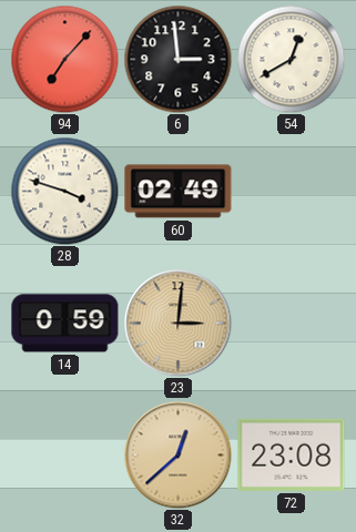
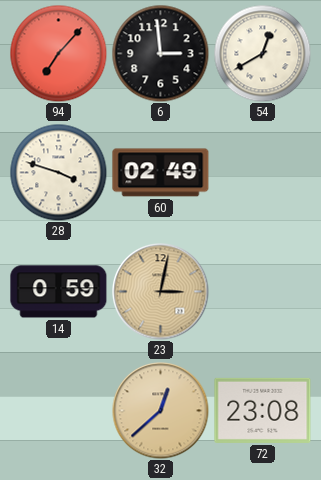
23: 3:01 -> 3:02 (161, 292)
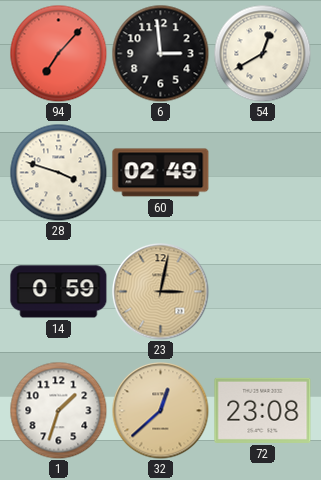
1: none -> 1:33 (58, 410)
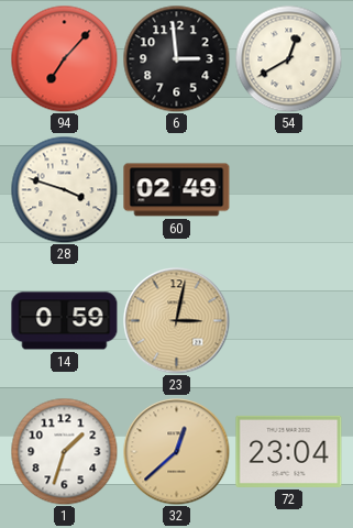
72: 23:08 -> 23:04 (289, 451)
